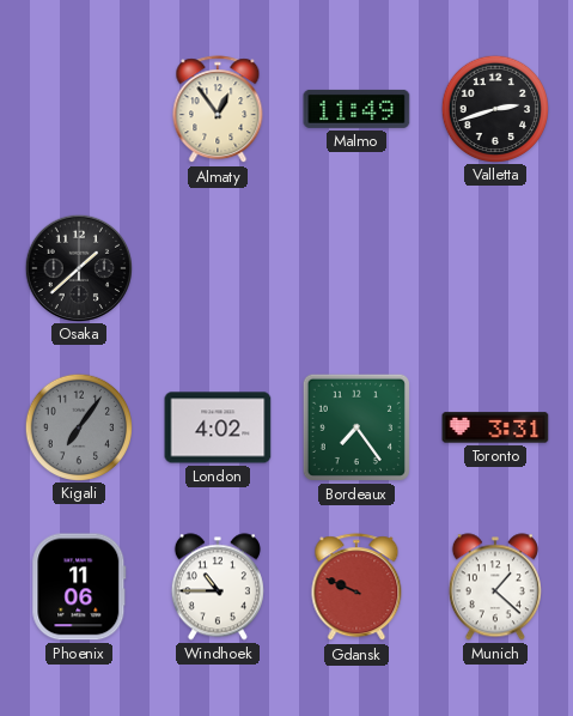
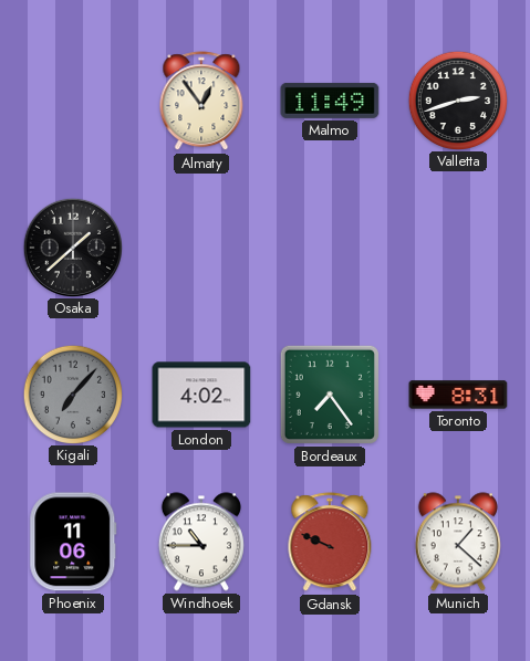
Kigali: 7:06 -> 7:07 (72, 394)
Toronto: 3:31 -> 8:31 (458, 395)
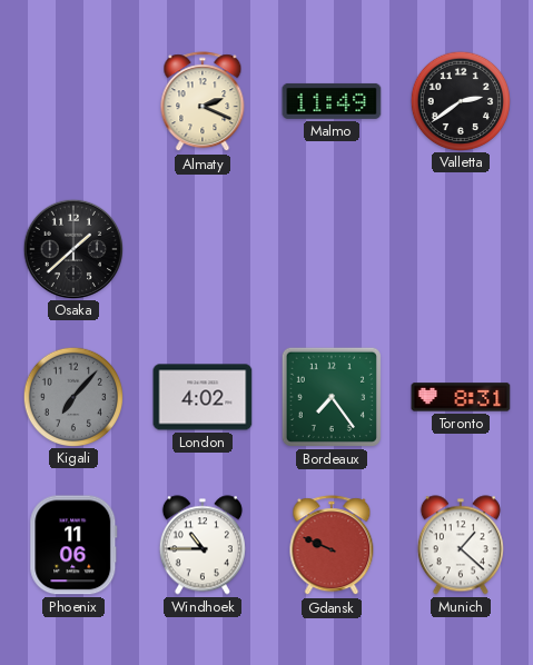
Almaty: 12:54 -> 2:19 (203, 102)
Valletta: 2:42 -> 2:39 (460, 100)
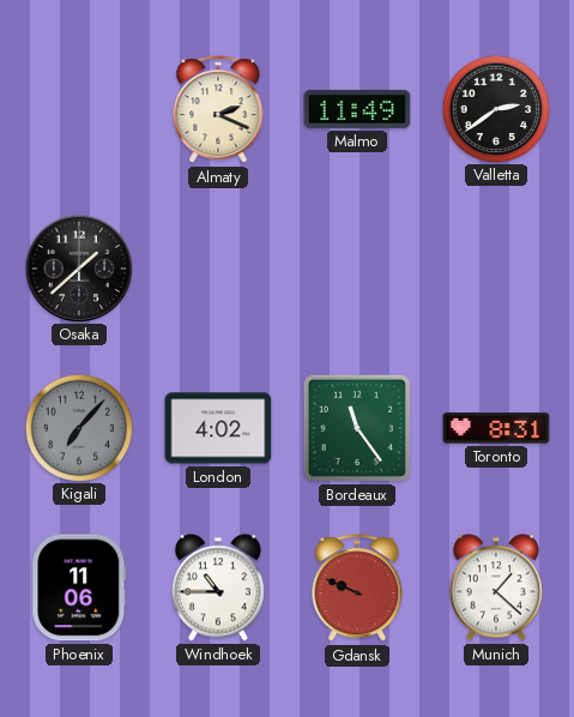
Bordeaux: 7:24 -> 11:24 (357, 428)
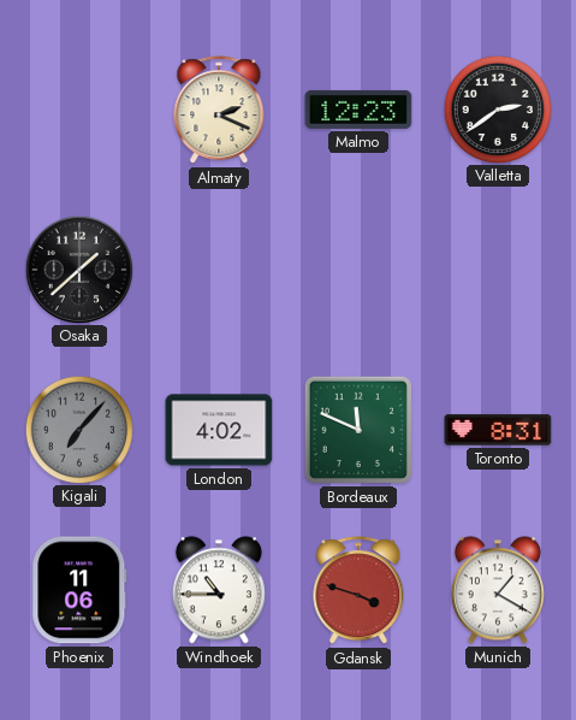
Malmo: 11:49 -> 12:23 (358, 110)
Bordeaux: 11:24 -> 11:49 (358, 430)
Gdansk: 9:49 -> 3:48 (358, 591)
Munich: 1:22 -> 1:20 (498, 590)
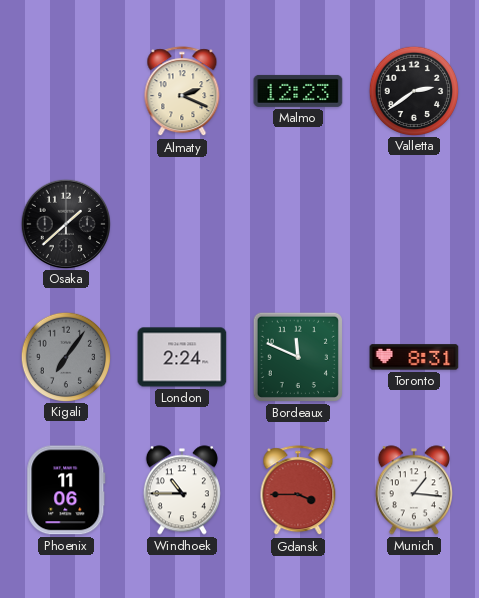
Kigali: 7:07 -> 7:06 (65, 356)
London: 4:02 -> 2:24 (182, 357)
Gdansk: 3:48 -> 3:45 (298, 491)
Munich: 1:20 -> 1:16 (414, 490)
